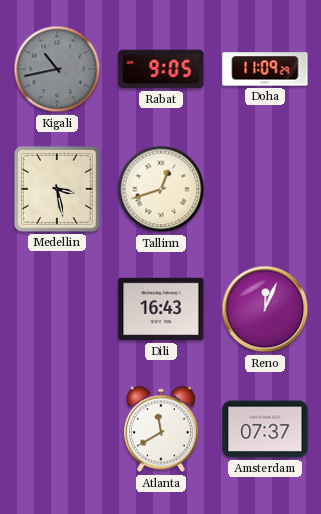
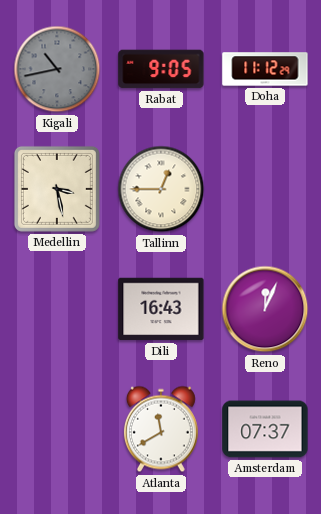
Doha: 11:09 -> 11:12 (265, 69)
Tallinn: 12:42 -> 12:45 (161, 189)
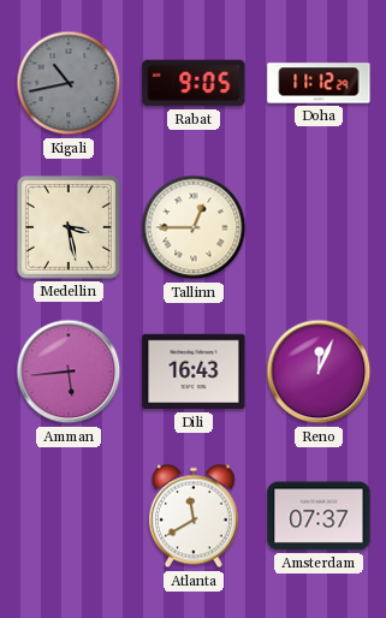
Amman: none -> 5:44 (69, 372)
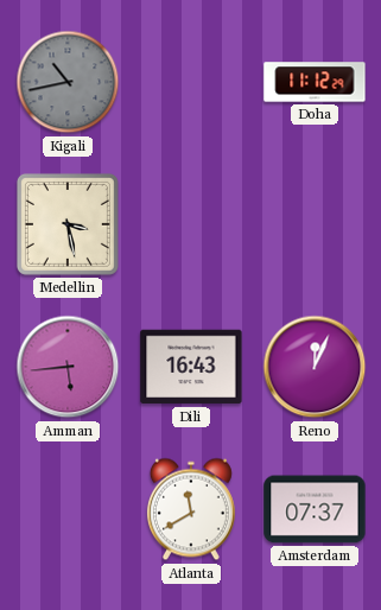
Rabat: 9:05 -> none (194, 83)
Tallinn: 12:45 -> none (194, 227)
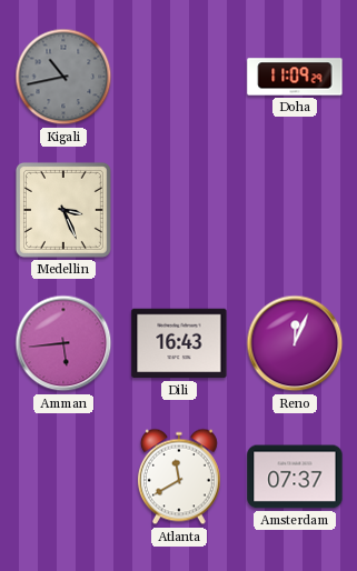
Doha: 11:12 -> 11:09 (295, 77)
Medellin: 3:28 -> 3:26 (63, 210)
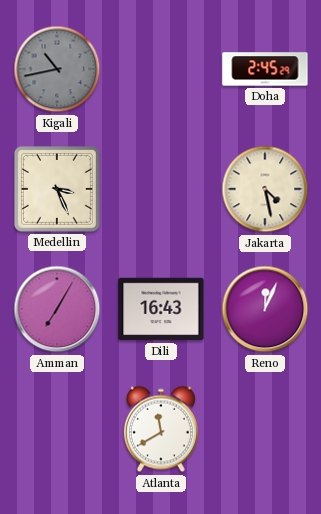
Doha: 11:09 -> 2:45 (265, 69)
Jakarta: none -> 4:28 (265, 189)
Amman: 5:44 -> 7:05 (57, 309)
Amsterdam: 07:37 -> none (295, 477)
